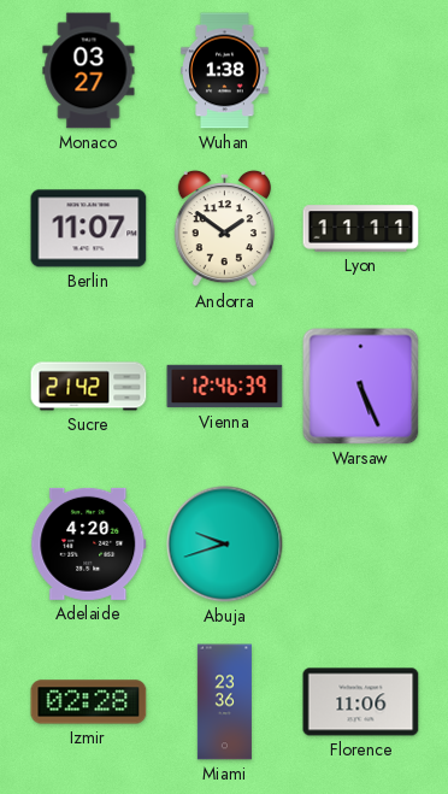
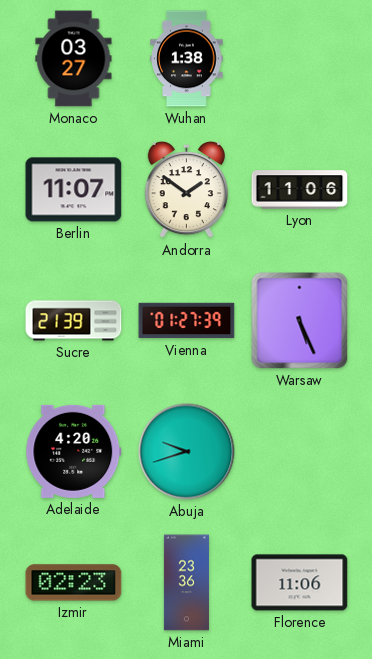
Lyon: 11:11 -> 11:06 (300, 190)
Sucre: 21:42 -> 21:39 (74, 321)
Vienna: 12:46 -> 01:27 (187, 321)
Izmir: 02:28 -> 02:23 (74, 583)
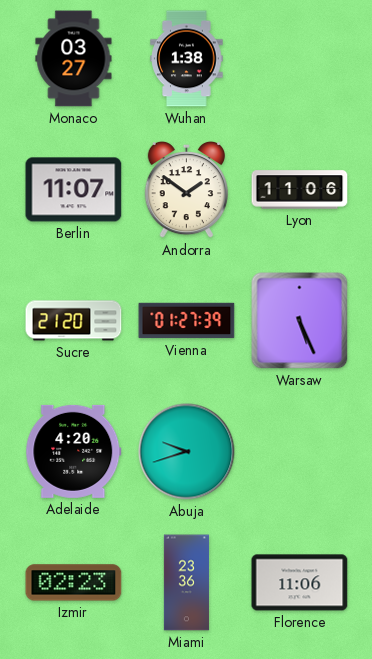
Sucre: 21:39 -> 21:20 (74, 321)
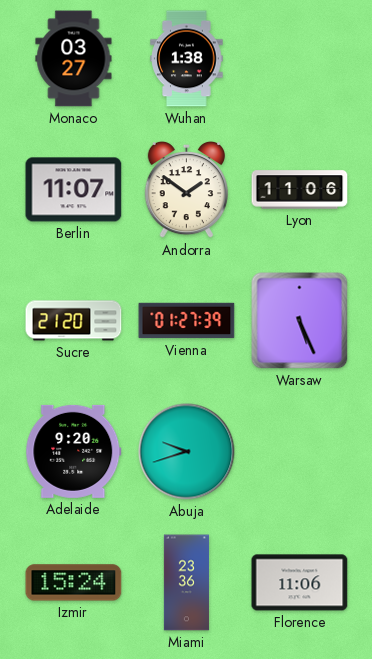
Adelaide: 4:20 -> 9:20 (74, 451)
Izmir: 02:23 -> 15:24 (74, 583)
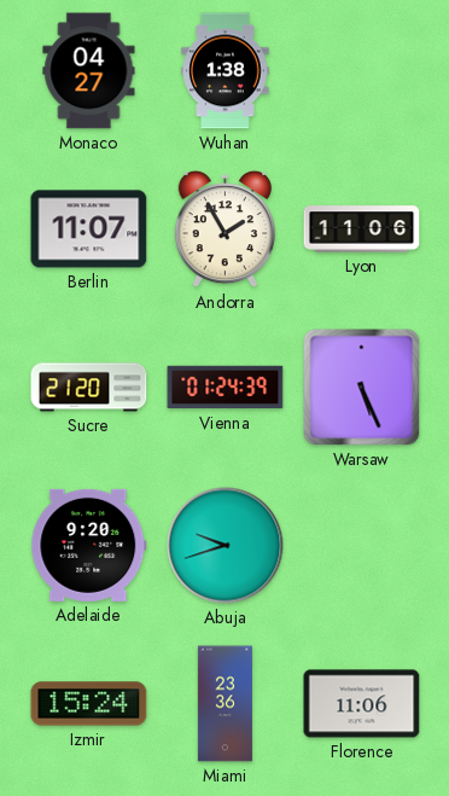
Monaco: 03:27 -> 04:27 (89, 71)
Andorra: 1:51 -> 1:55 (224, 229)
Vienna: 01:27 -> 01:24 (226, 388)
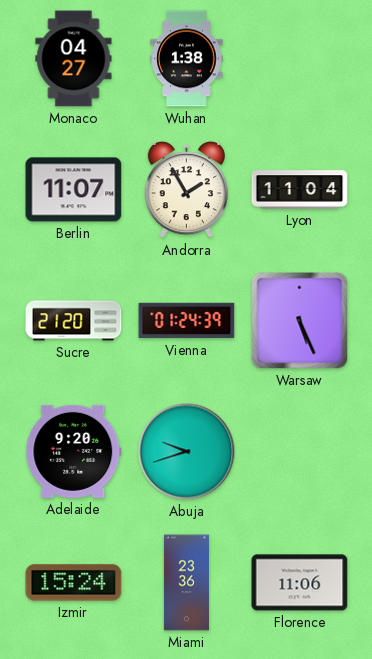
Lyon: 11:06 -> 11:04 (300, 190)
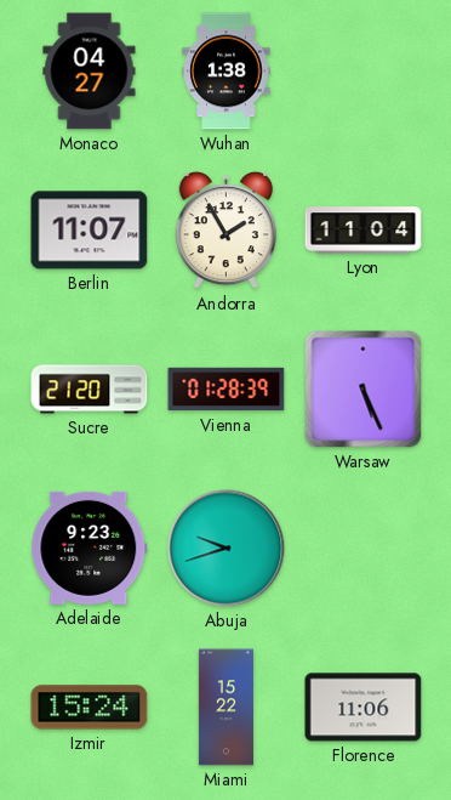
Vienna: 01:24 -> 01:28 (227, 390)
Adelaide: 9:20 -> 9:23 (90, 547)
Miami: 23:36 -> 15:22 (225, 708)
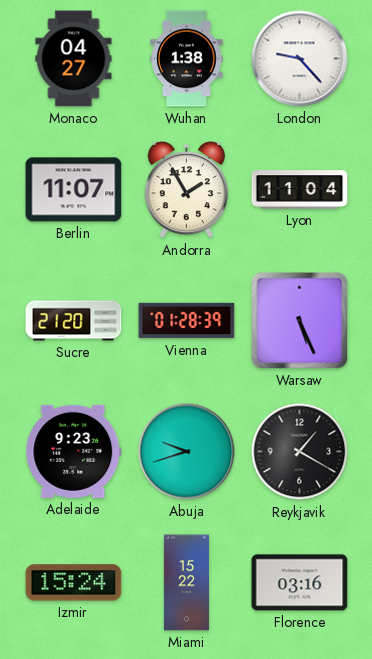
London: none -> 9:23 (300, 59)
Reykjavik: none -> 1:20 (300, 452)
Florence: 11:06 -> 03:16 (300, 583)
